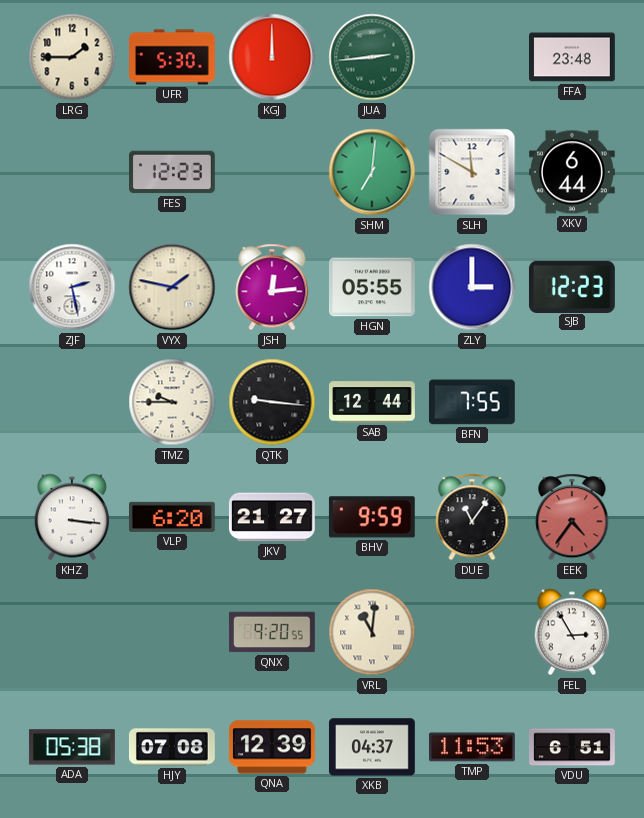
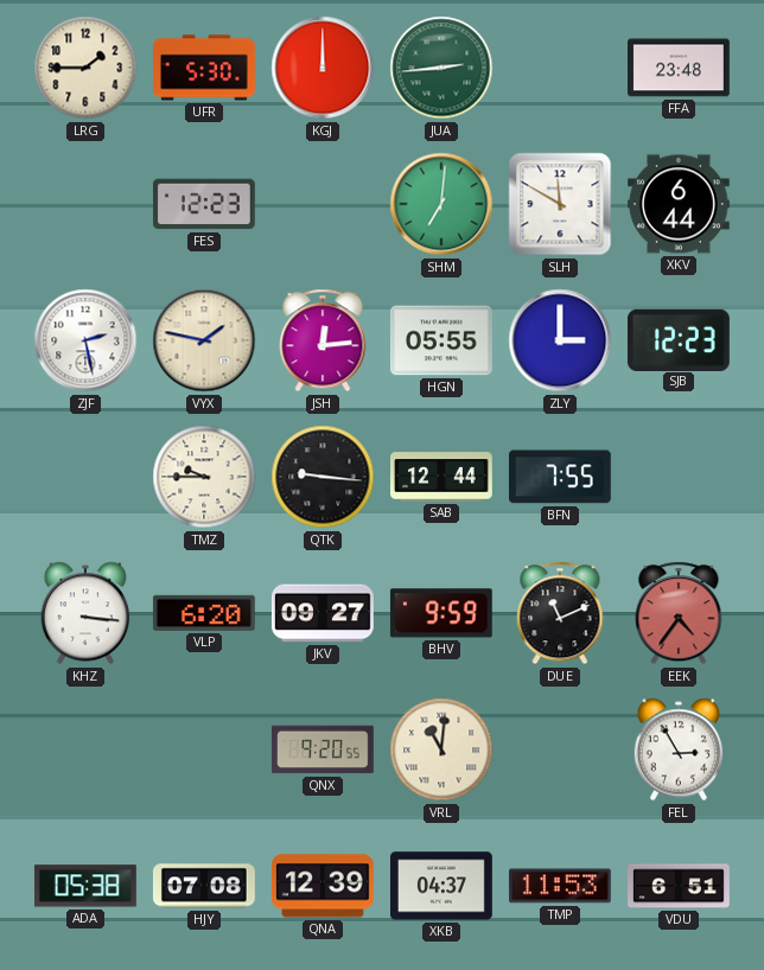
JKV: 21:27 -> 09:27 (323, 613)
DUE: 11:06 -> 11:11 (560, 613)
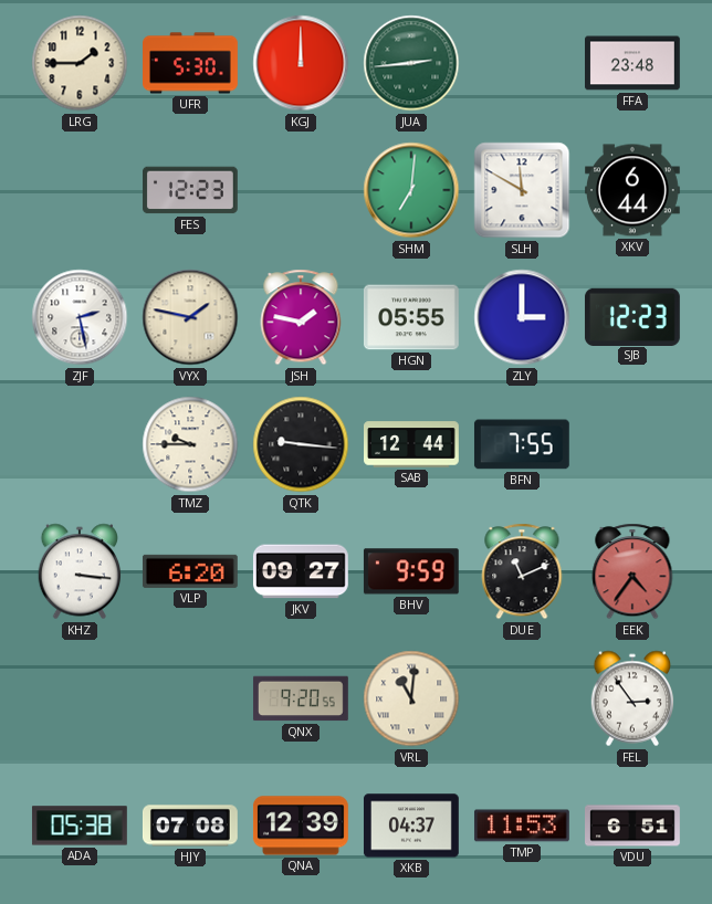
JSH: 12:14 -> 1:47 (301, 317)
FEL: 2:55 -> 2:54 (632, 698)
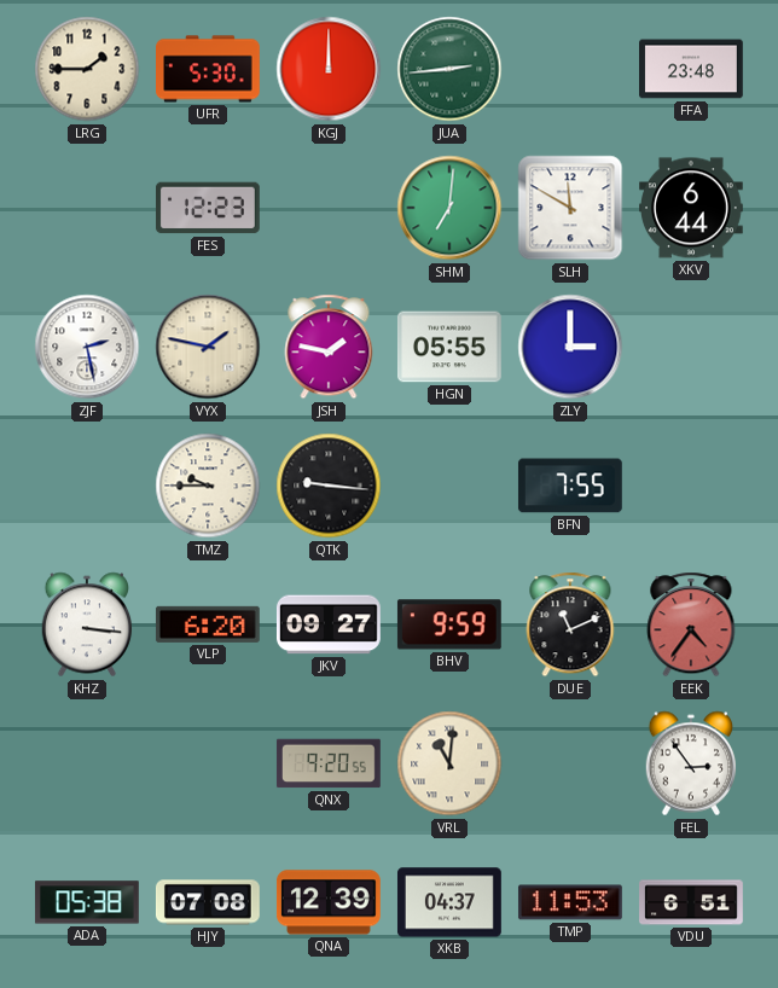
SJB: 12:23 -> none (632, 316)
SAB: 12:44 -> none (412, 444)
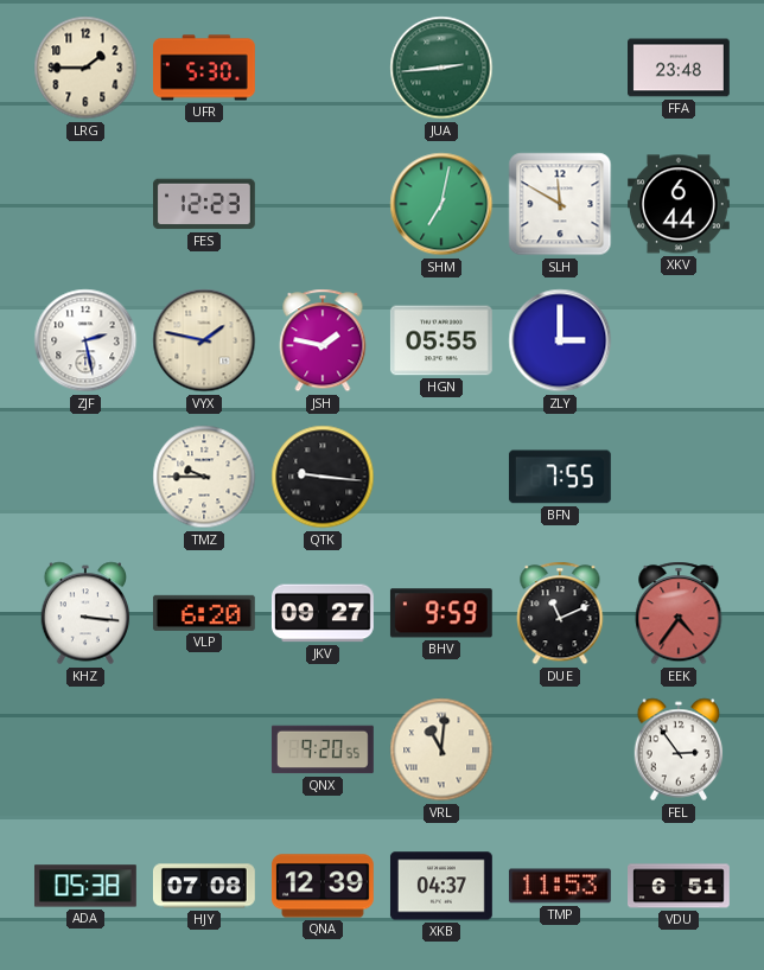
KGJ: 12:00 -> none (329, 69)
SHM: 7:01 -> 7:02 (441, 204)
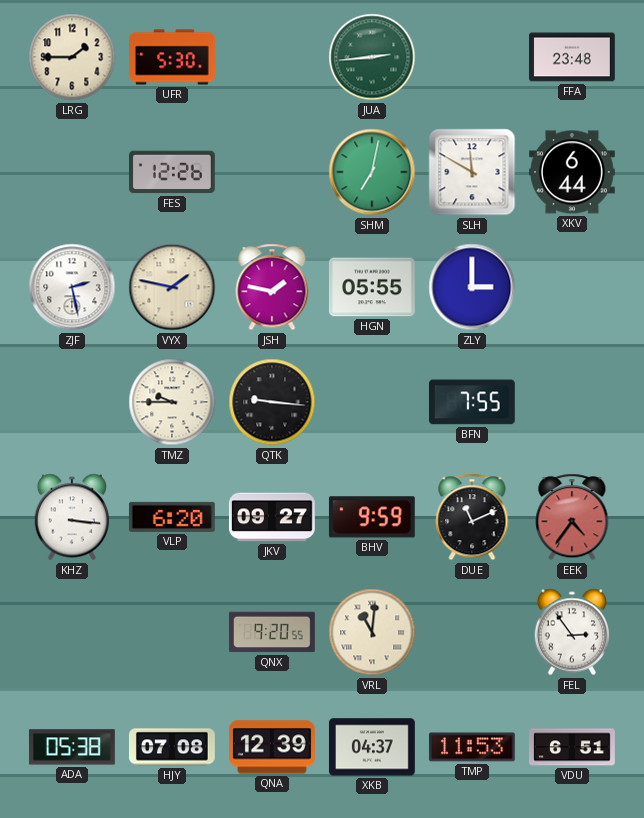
FES: 12:23 -> 12:26 (173, 172)
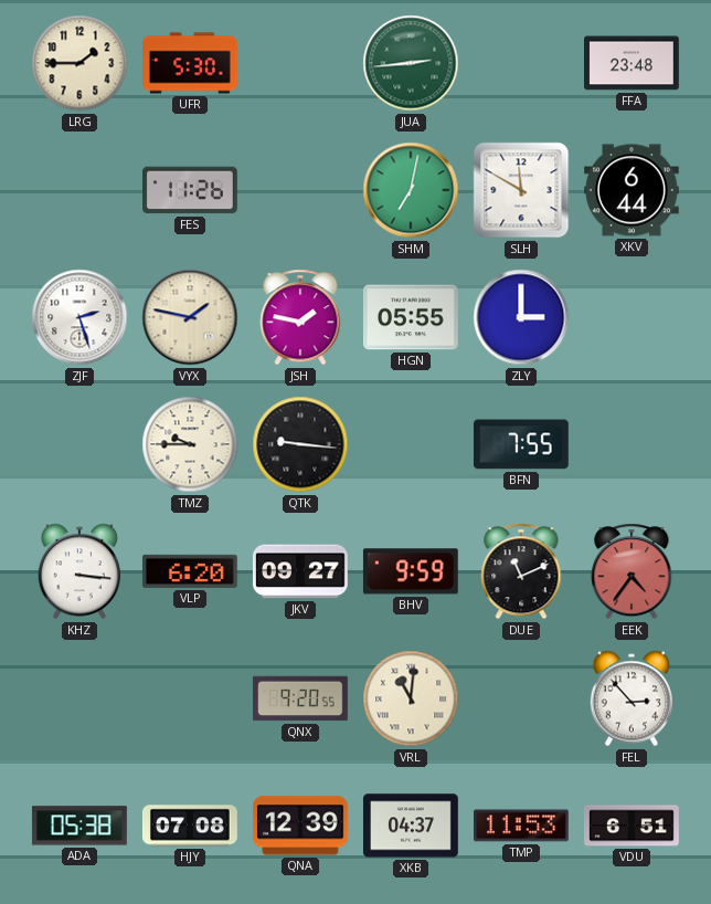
FES: 12:26 -> 11:26 (191, 190)
ZJF: 2:28 -> 2:27 (79, 317)
FEL: 2:54 -> 2:53 (632, 698)
